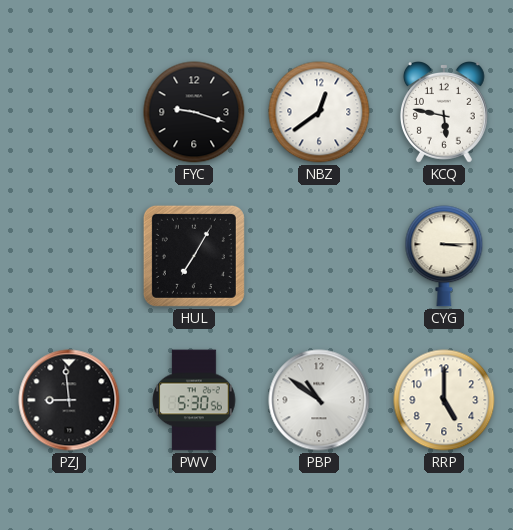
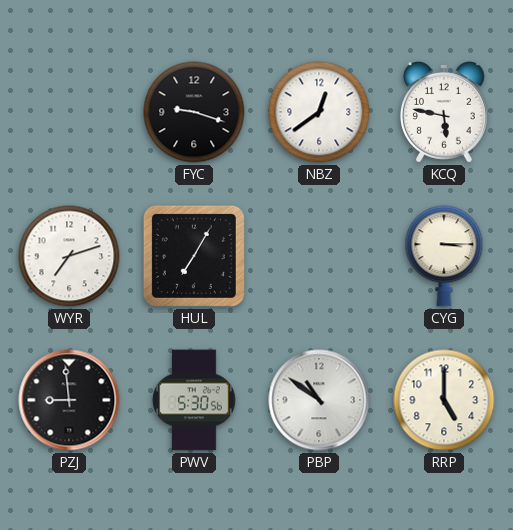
WYR: none -> 7:12 (69, 256)
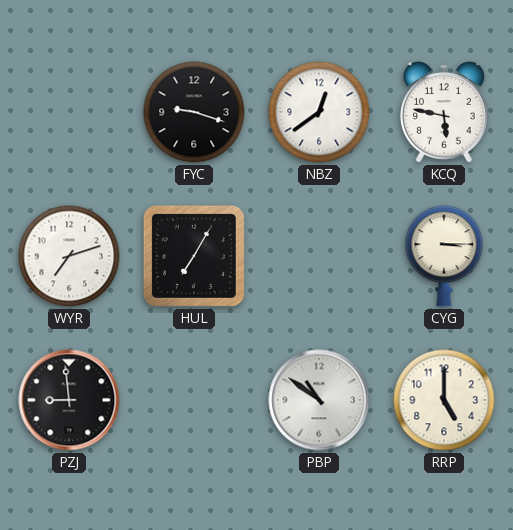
PWV: 5:30 -> none (194, 400)
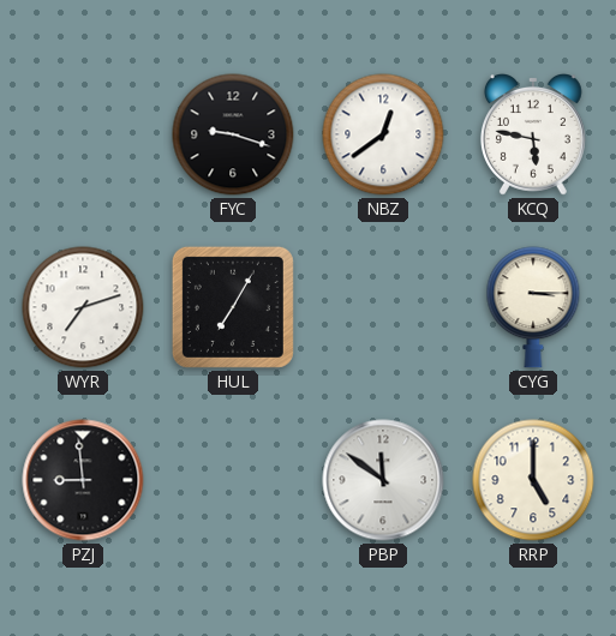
PBP: 10:51 -> 11:51 (383, 480)
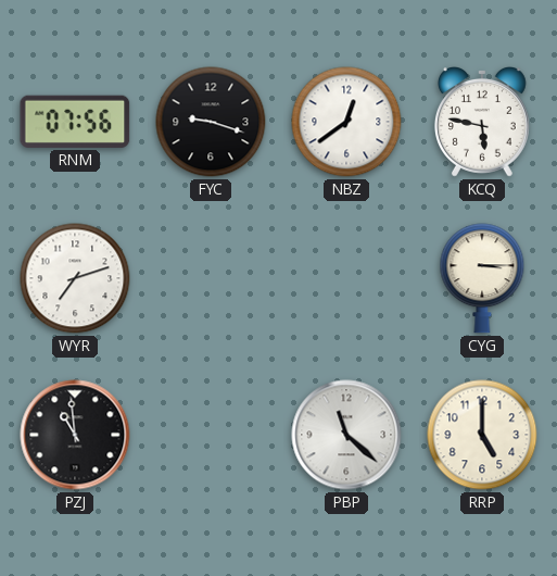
RNM: none -> 07:56 (75, 122)
HUL: 7:05 -> none (233, 307)
PZJ: 8:59 -> 10:59 (75, 435)
PBP: 11:51 -> 11:22 (346, 435)
